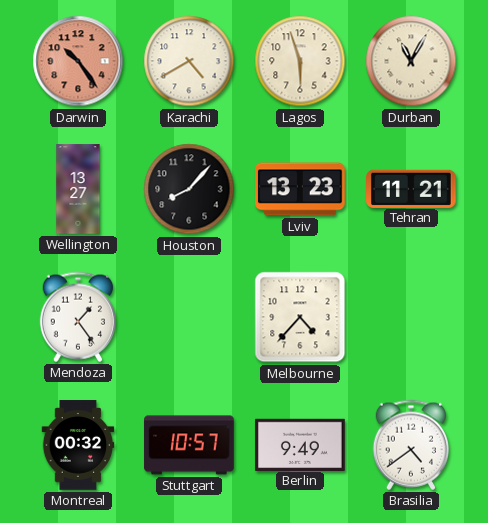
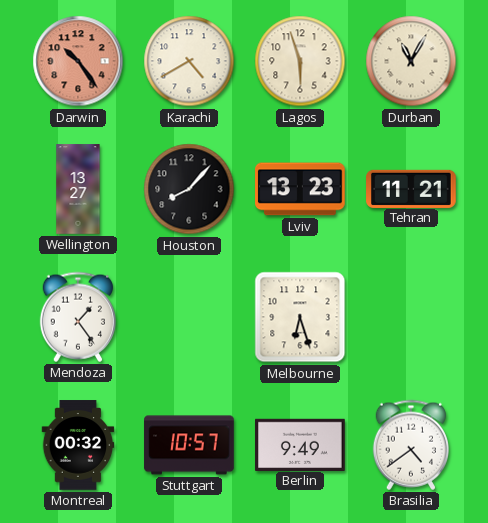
Melbourne: 4:37 -> 6:27 (300, 317)
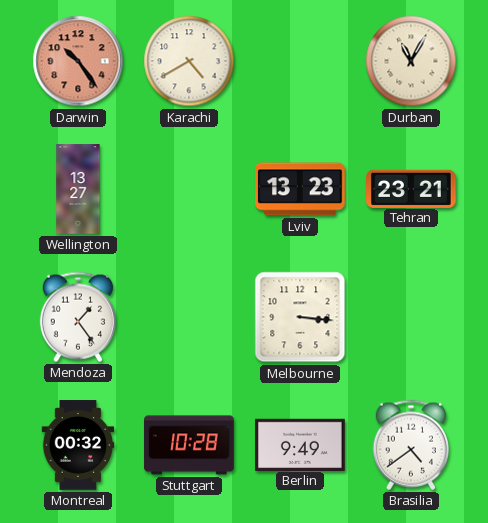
Lagos: 5:57 -> none (300, 61)
Houston: 8:07 -> none (189, 189)
Tehran: 11:21 -> 23:21 (411, 188)
Melbourne: 6:27 -> 3:16 (300, 317)
Stuttgart: 10:57 -> 10:28 (189, 445)
